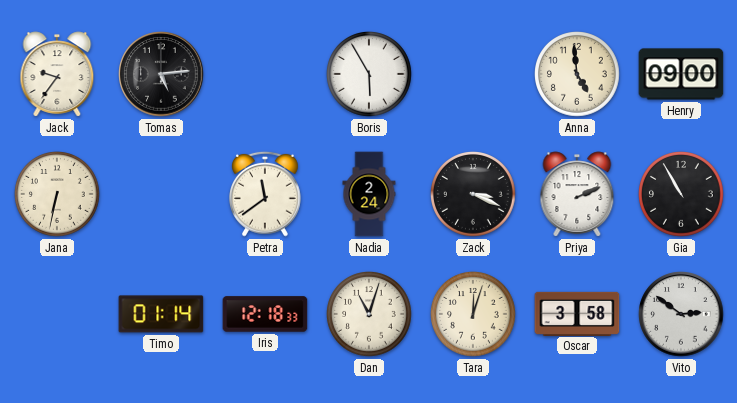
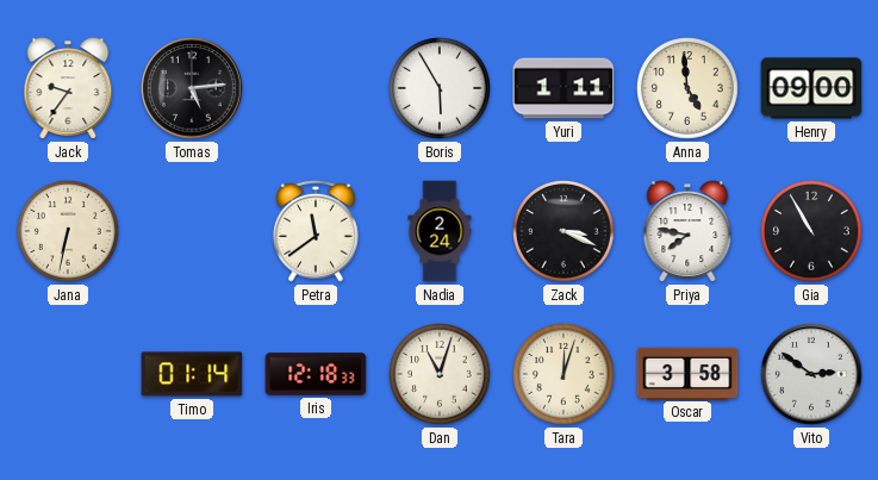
Yuri: none -> 1:11 (563, 88)
Priya: 2:11 -> 7:47 (687, 231)
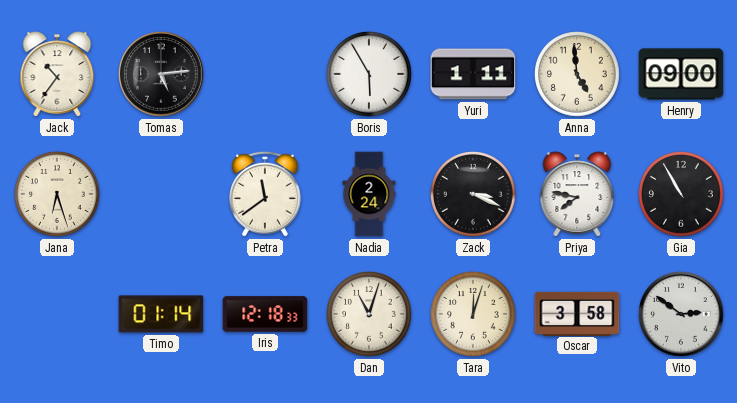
Jack: 9:36 -> 10:36 (57, 74)
Jana: 6:32 -> 6:27 (58, 195)
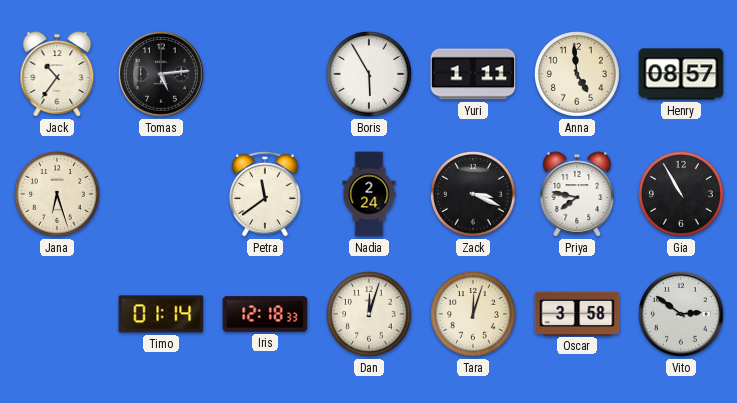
Henry: 09:00 -> 08:57 (681, 74)
Dan: 11:03 -> 12:03 (370, 315)
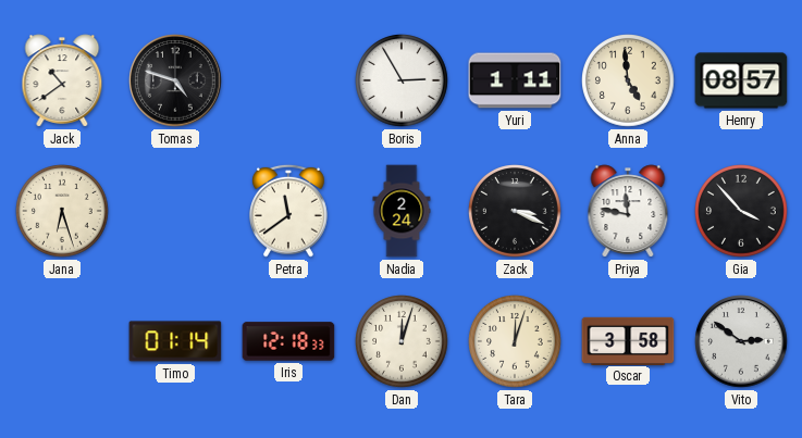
Jack: 10:36 -> 10:39 (62, 80)
Tomas: 5:14 -> 4:48 (175, 80)
Boris: 5:55 -> 2:55 (403, 82)
Priya: 7:47 -> 11:47 (628, 211)
Gia: 10:55 -> 3:53 (742, 212)
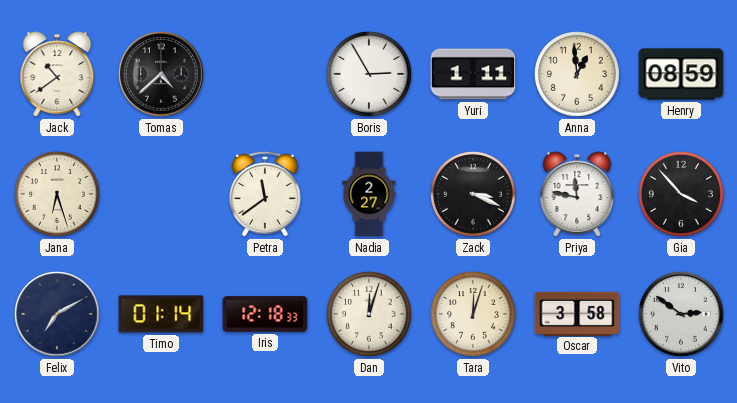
Tomas: 4:48 -> 4:38 (161, 74)
Anna: 4:59 -> 12:59 (578, 75)
Henry: 08:57 -> 08:59 (681, 74)
Nadia: 2:24 -> 2:27 (369, 194)
Felix: none -> 7:10 (57, 314)
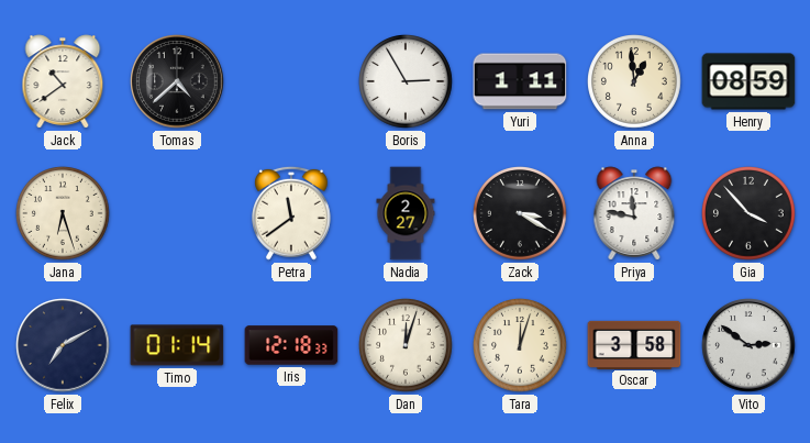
Zack: 3:19 -> 3:20 (521, 214)
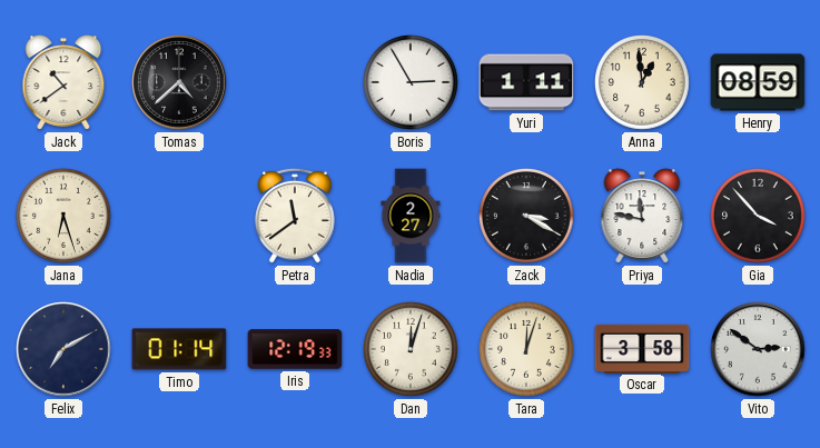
Iris: 12:18 -> 12:19 (295, 349)
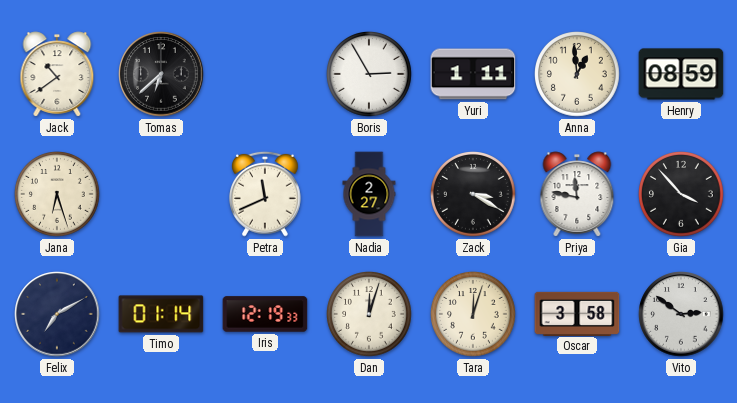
Tomas: 4:38 -> 6:38 (161, 74)
Petra: 11:39 -> 11:41 (266, 194)
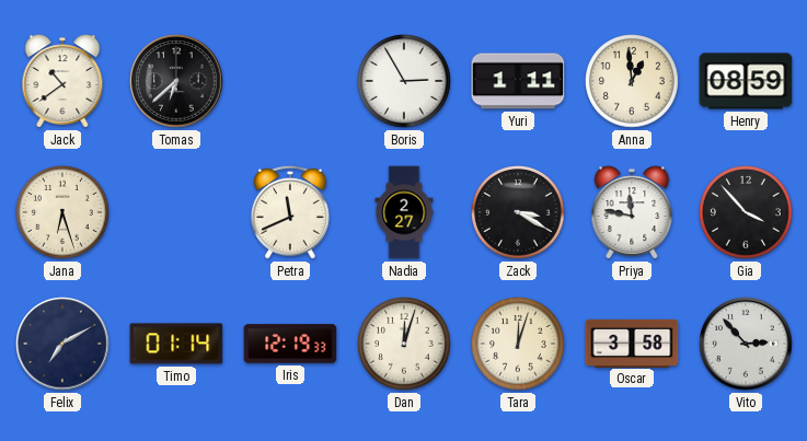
Vito: 2:51 -> 2:53 (746, 344)
